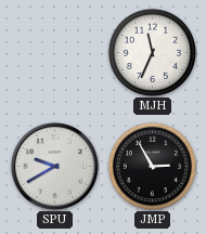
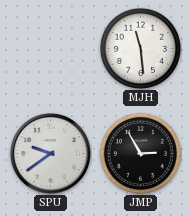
MJH: 11:34 -> 11:29 (140, 48)
SPU: 9:40 -> 9:39 (50, 153)
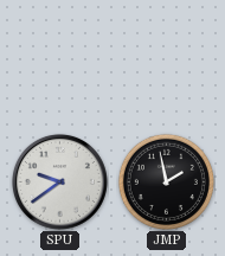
MJH: 11:29 -> none (140, 48)
JMP: 2:55 -> 1:58 (166, 181)
